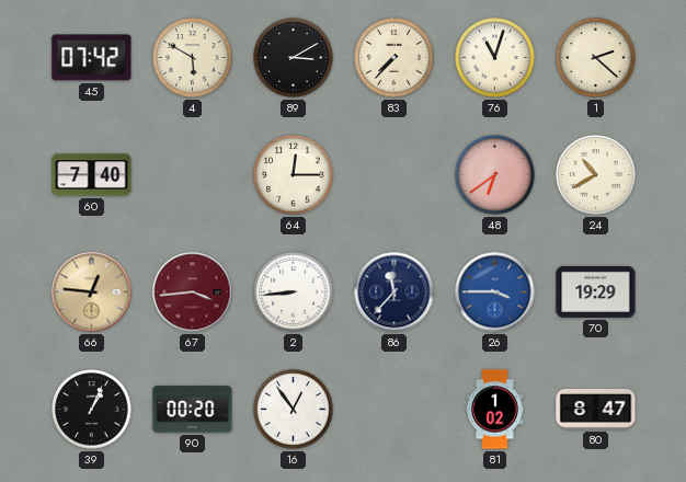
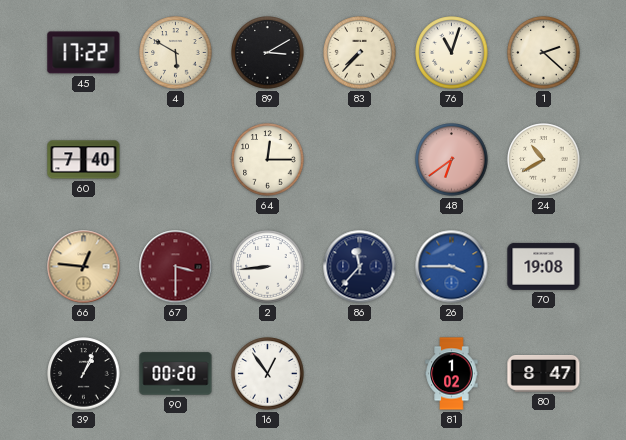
45: 07:42 -> 17:22 (84, 53)
67: 3:44 -> 3:30 (176, 267)
70: 19:29 -> 19:08 (544, 266)
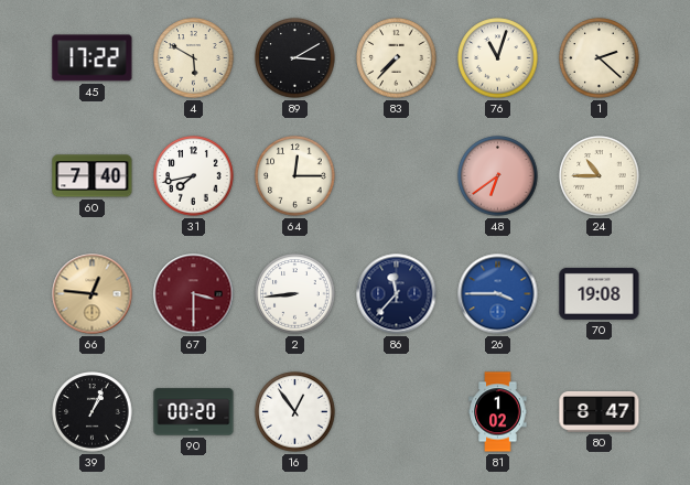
31: none -> 7:43 (194, 176)
24: 10:40 -> 10:45 (600, 176)
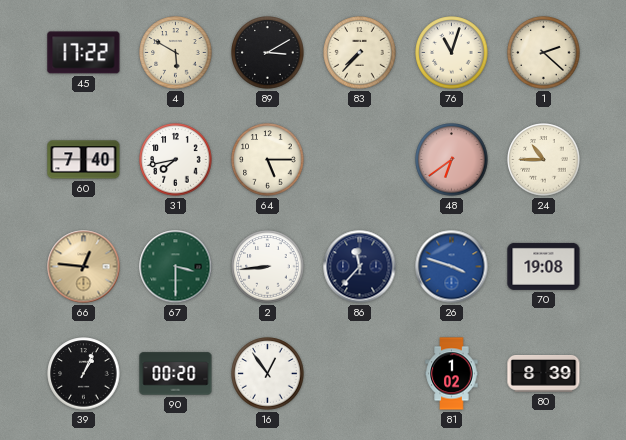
64: 12:15 -> 5:15 (268, 160)
67 dial: burgundy -> green (176, 267)
26: 3:45 -> 3:48 (452, 267)
80: 8:47 -> 8:39 (544, 374)
